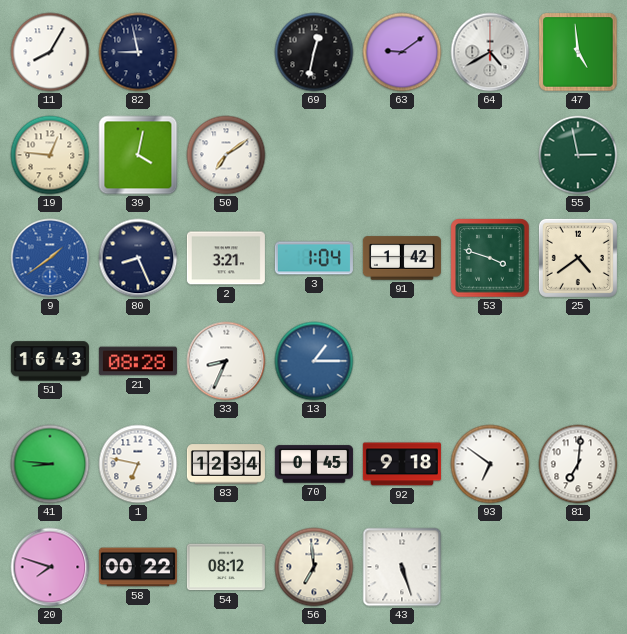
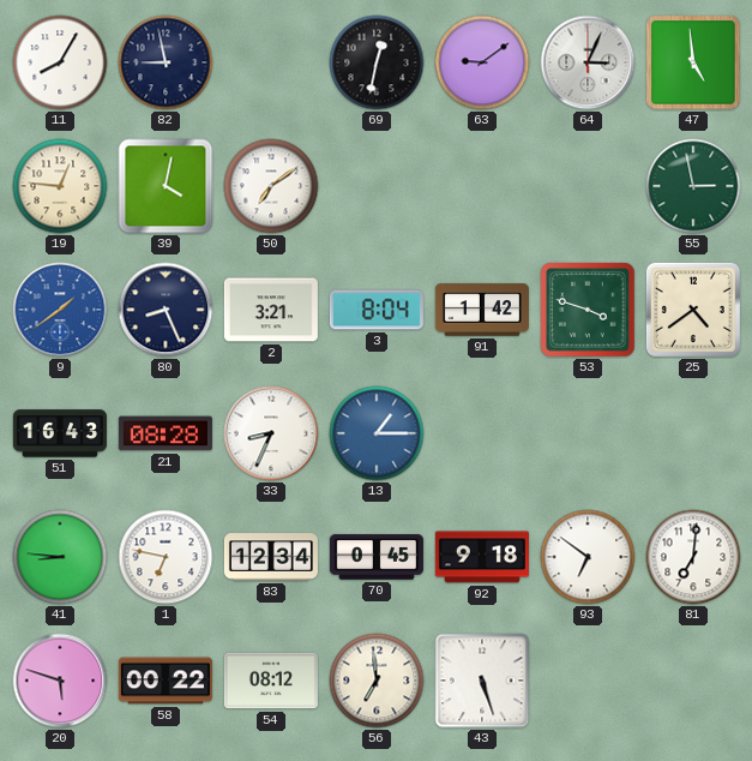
64: 4:40 -> 3:04 (588, 62)
3: 1:04 -> 8:04 (377, 310)
20: 7:48 -> 5:48 (60, 681)
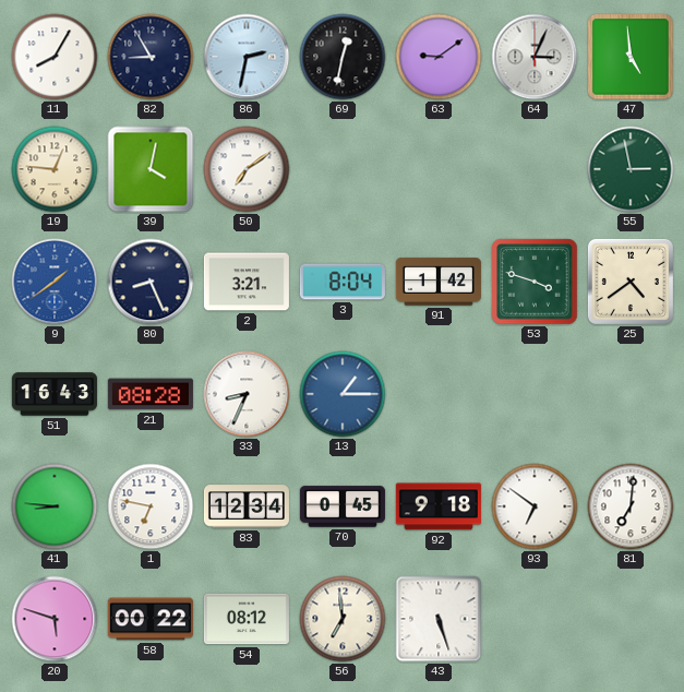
82: 8:58 -> 8:55 (151, 57)
86: none -> 2:32 (247, 57)
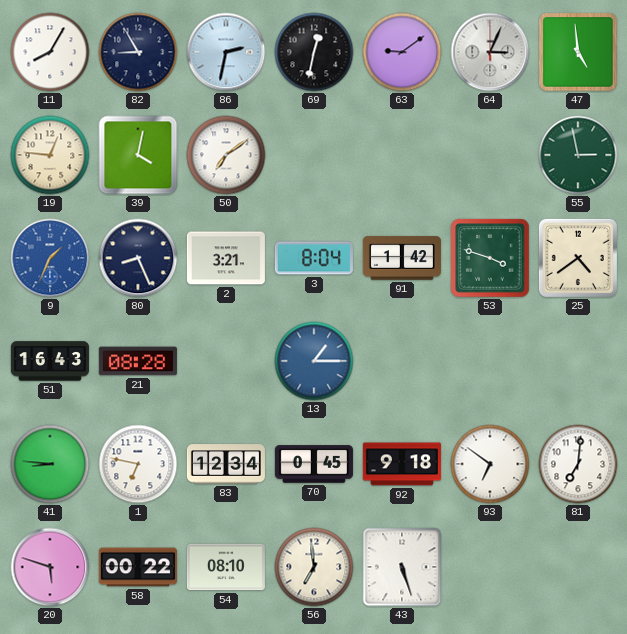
9: 1:39 -> 1:34 (50, 258)
33: 8:34 -> none (247, 394)
54: 08:12 -> 08:10 (226, 567)
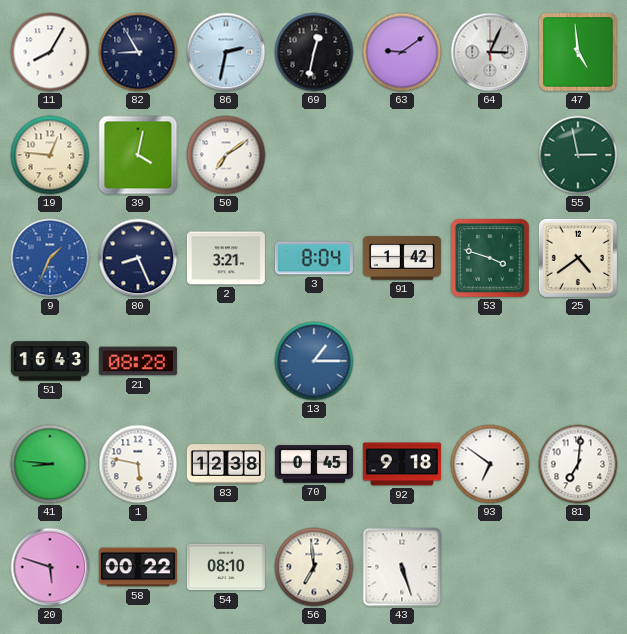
1: 6:47 -> 5:47 (138, 464)
83: 12:34 -> 12:38 (226, 464)
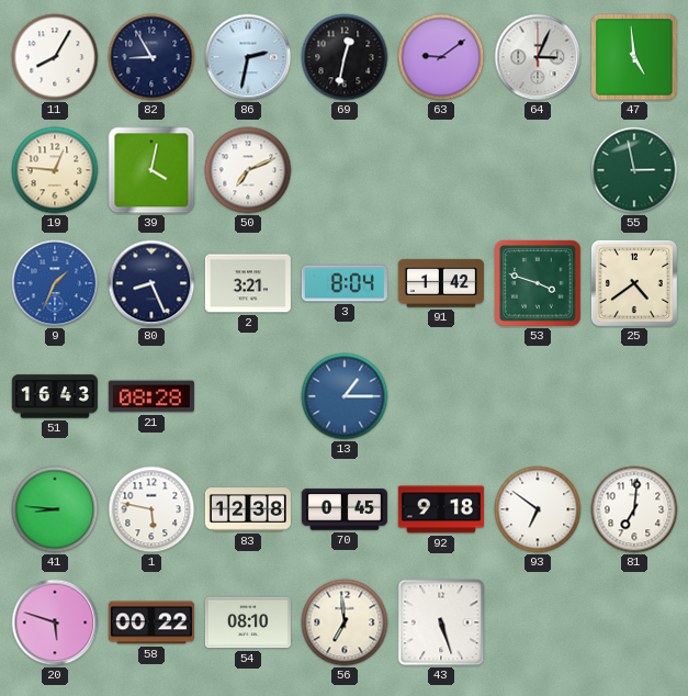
50: 7:09 -> 7:11 (248, 170)
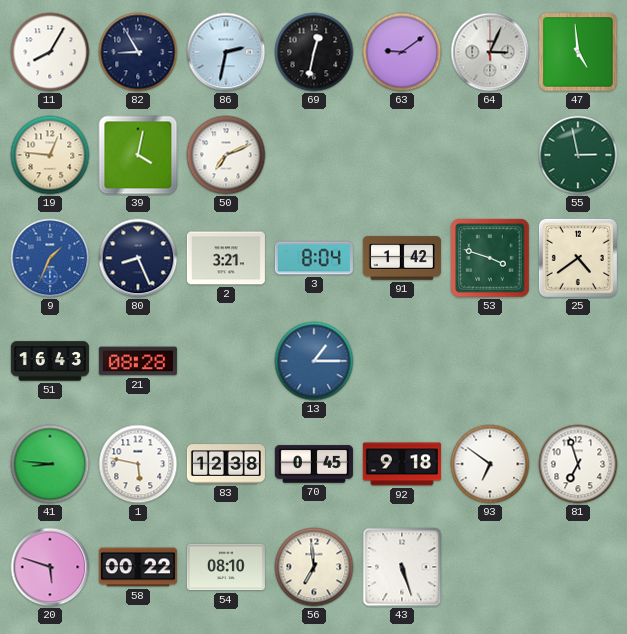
81: 7:01 -> 6:57 (578, 464)
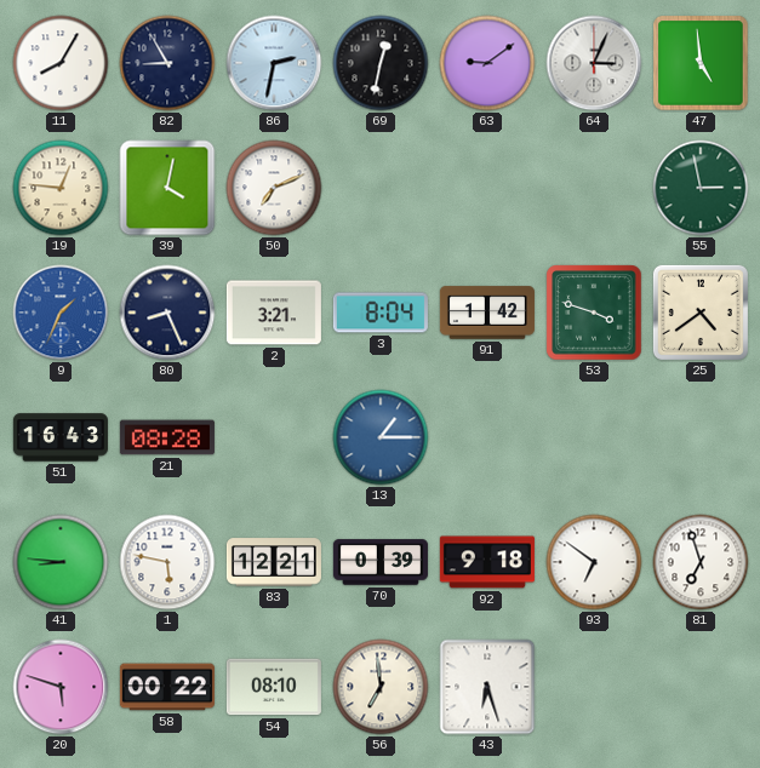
83: 12:38 -> 12:21 (274, 562)
70: 0:45 -> 0:39 (381, 562)
43: 5:27 -> 6:27 (487, 687)
